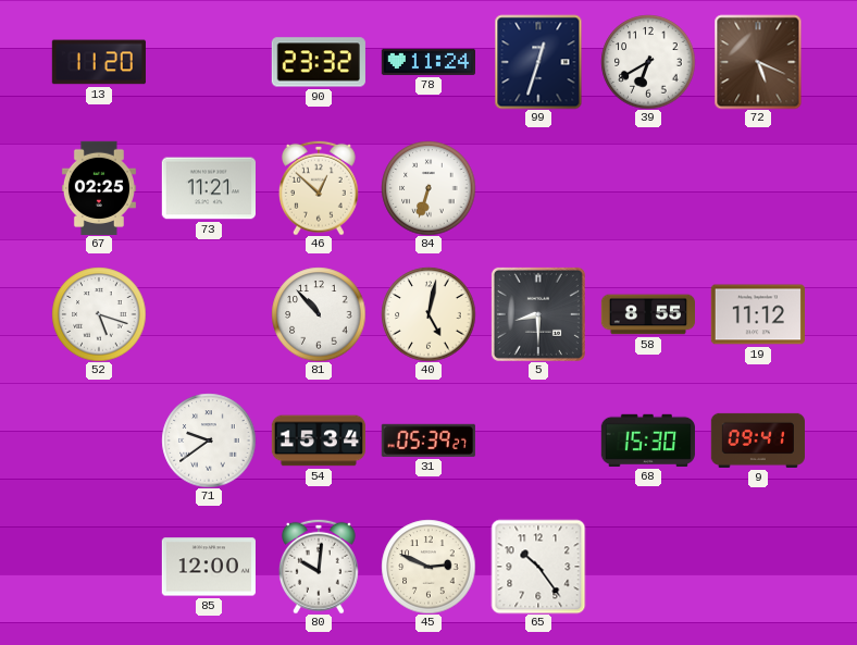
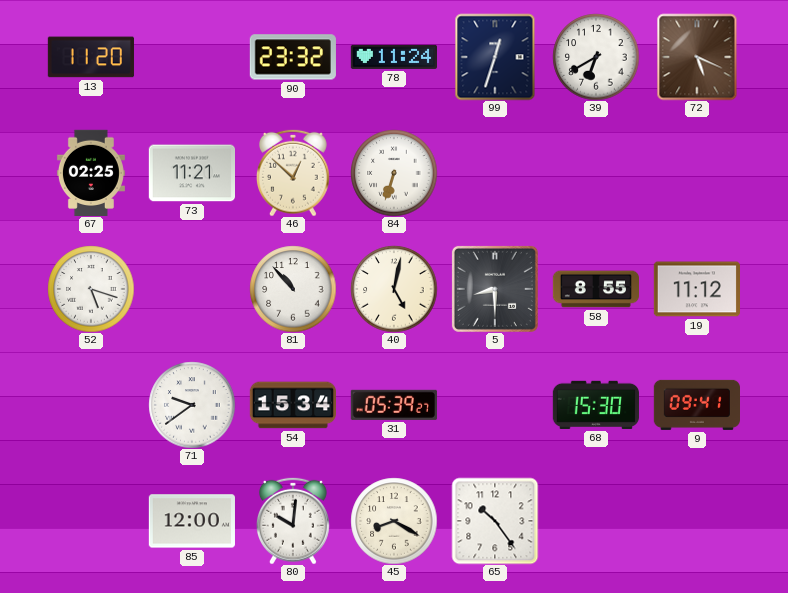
45: 2:49 -> 8:20 (394, 521)
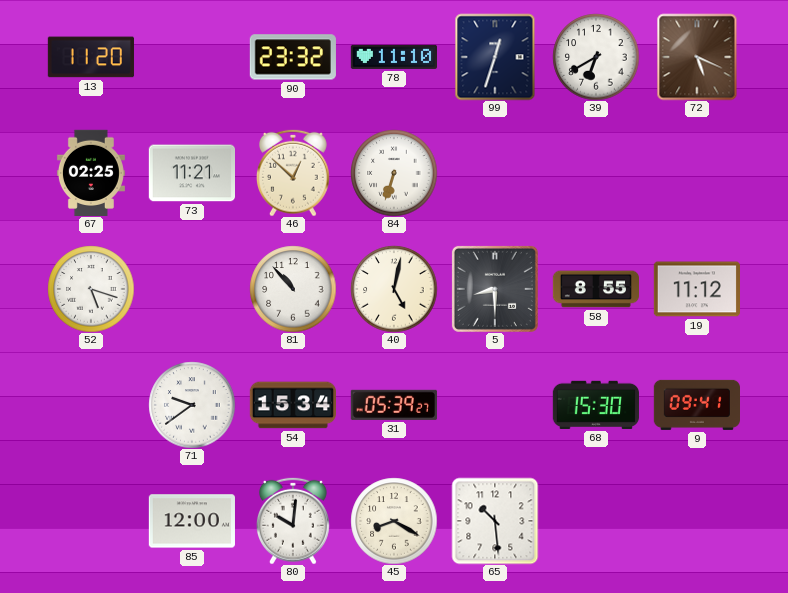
78: 11:24 -> 11:10 (393, 57)
65: 10:24 -> 10:29 (495, 521)
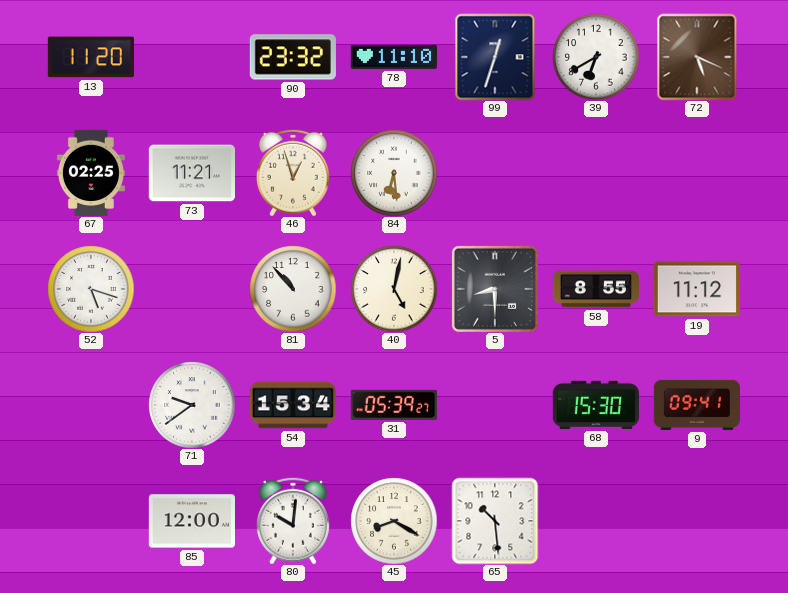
46: 12:52 -> 12:57 (293, 173)
84: 6:33 -> 6:29 (394, 173)
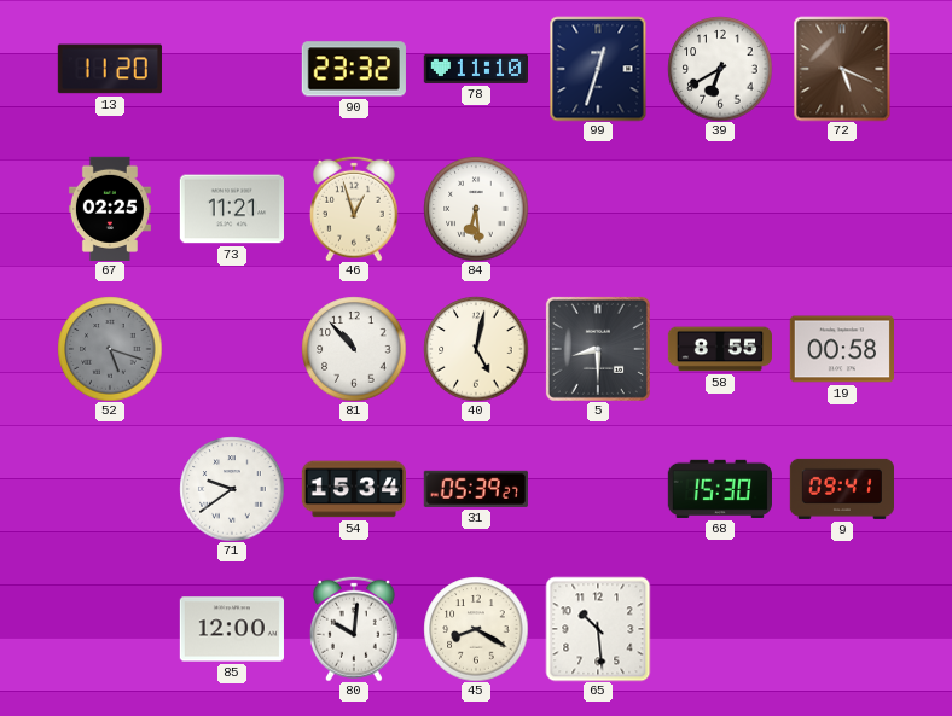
52 dial: white -> grey (110, 349)
19: 11:12 -> 00:58 (841, 349)
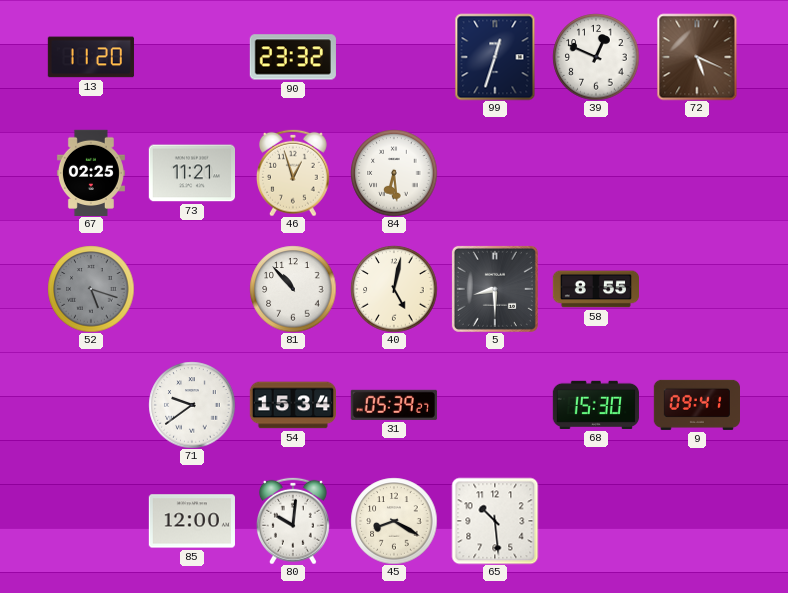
78: 11:10 -> none (475, 69)
39: 6:40 -> 12:49 (596, 57)
19: 00:58 -> none (841, 349)
